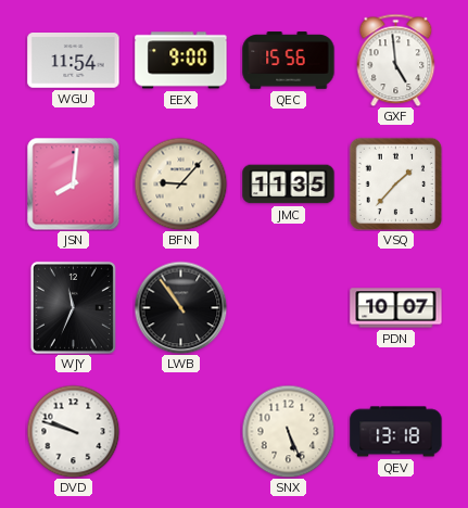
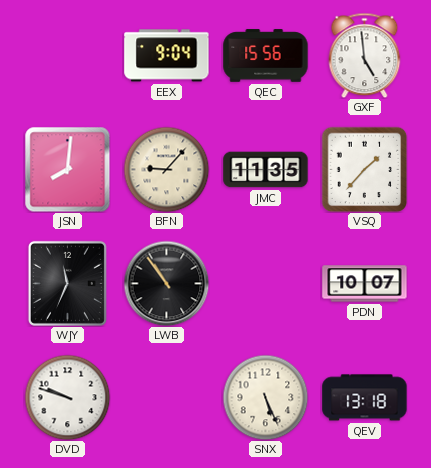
WGU: 11:54 -> none (74, 61)
EEX: 9:00 -> 9:04 (167, 56)
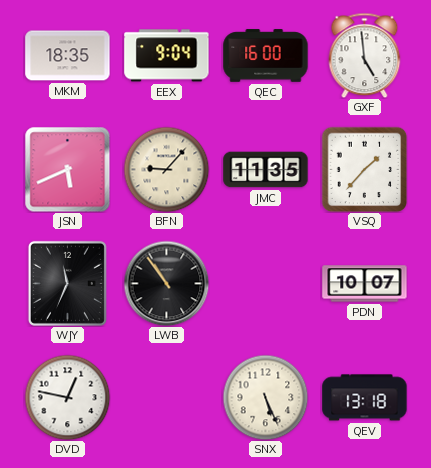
MKM: none -> 18:35 (68, 56)
QEC: 15:56 -> 16:00 (266, 56)
JSN: 8:01 -> 5:41 (67, 169)
DVD: 9:48 -> 12:47 (67, 397)
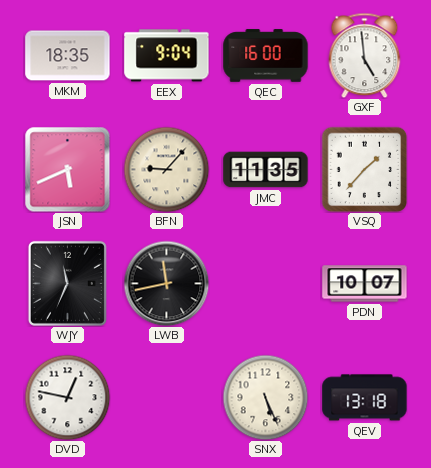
LWB: 10:54 -> 11:43 (166, 283)
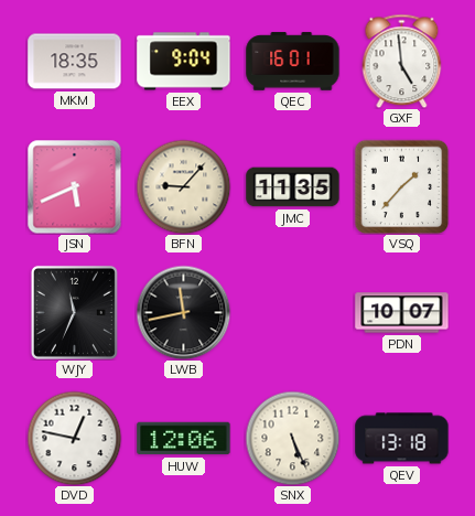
QEC: 16:00 -> 16:01 (293, 62)
HUW: none -> 12:06 (184, 439)
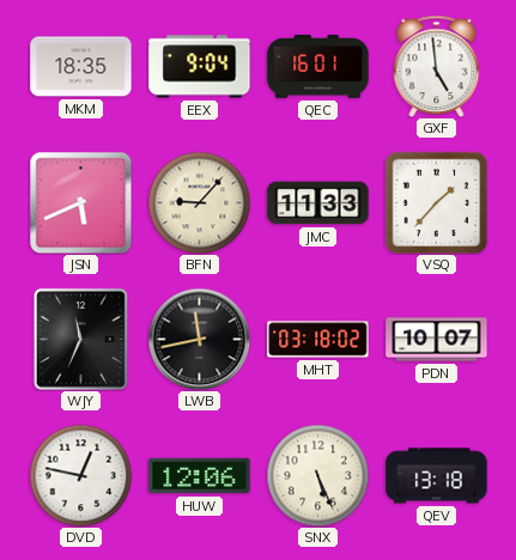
JMC: 11:35 -> 11:33 (318, 203)
MHT: none -> 03:18 (318, 340)
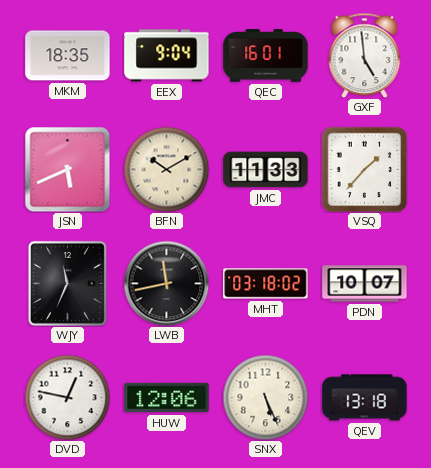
BFN: 9:07 -> 10:10 (166, 169)
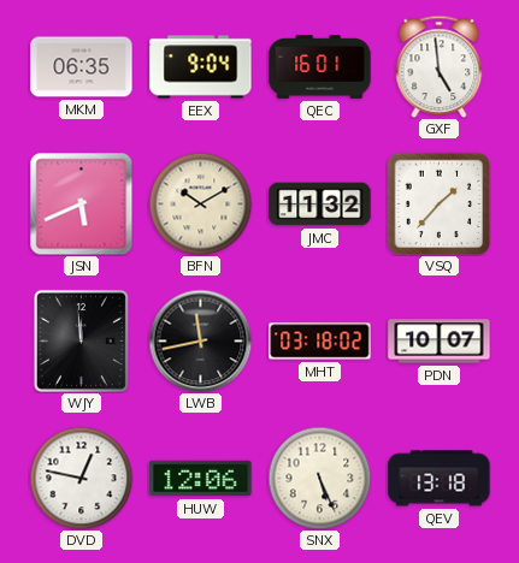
MKM: 18:35 -> 06:35 (82, 67)
JMC: 11:33 -> 11:32 (320, 205)
WJY: 11:34 -> 11:59 (81, 340)
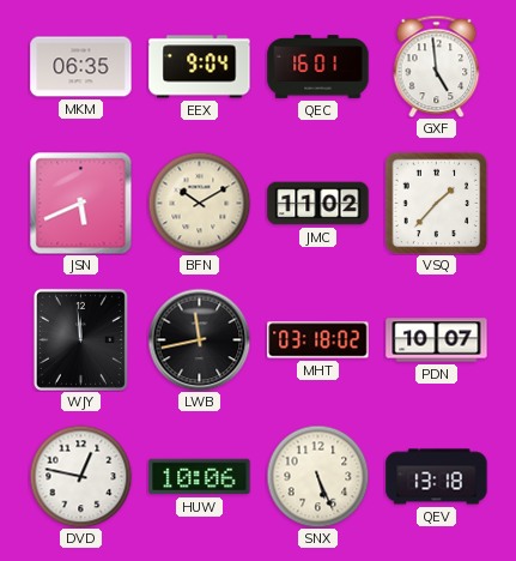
JMC: 11:32 -> 11:02 (318, 204)
HUW: 12:06 -> 10:06 (200, 477)
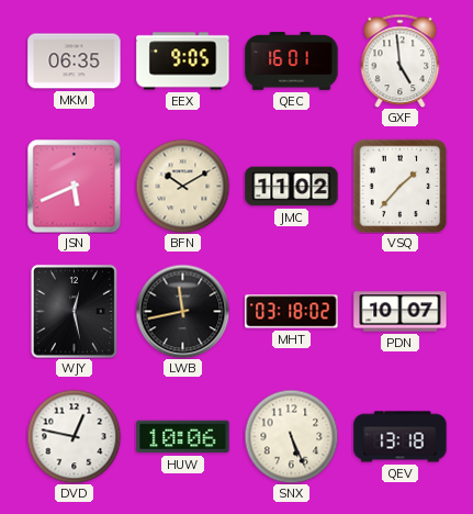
EEX: 9:04 -> 9:05 (183, 62)
WJY: 11:59 -> 12:28 (74, 311)
